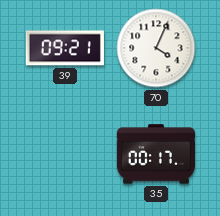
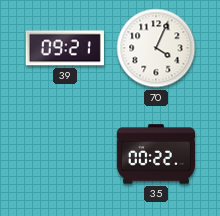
35: 00:17 -> 00:22 (155, 154)
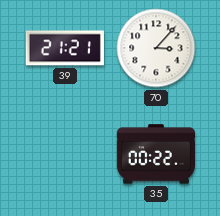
39: 09:21 -> 21:21 (65, 48)
70: 4:04 -> 3:07 (156, 48)
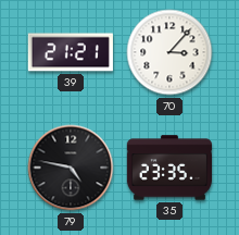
79: none -> 4:47 (71, 168)
35: 00:22 -> 23:35 (168, 168)
